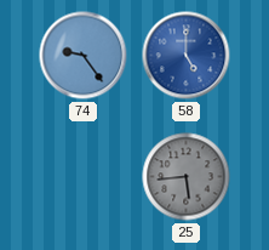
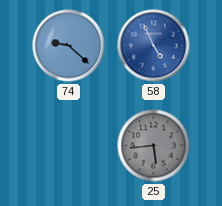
74: 9:24 -> 9:22 (69, 46)
58: 5:00 -> 4:56 (154, 46)
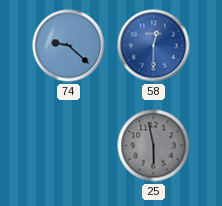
58: 4:56 -> 12:30 (154, 46)
25: 5:44 -> 5:58 (154, 146)
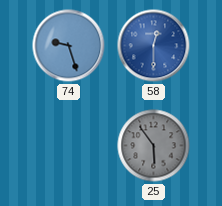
74: 9:22 -> 9:27 (69, 46)
25: 5:58 -> 5:54 (154, 146)
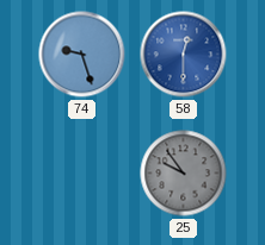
25: 5:54 -> 9:54 (184, 174)
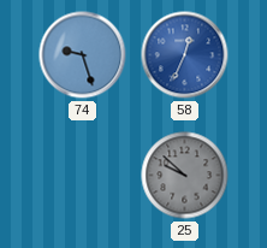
58: 12:30 -> 12:34 (185, 55)
25: 9:54 -> 9:52 (185, 176)
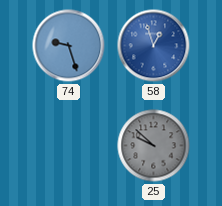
58: 12:34 -> 12:57 (154, 46)
